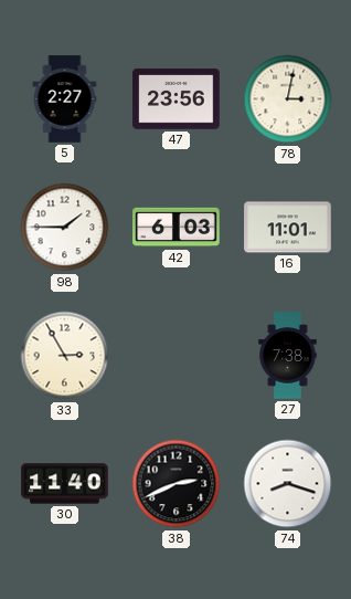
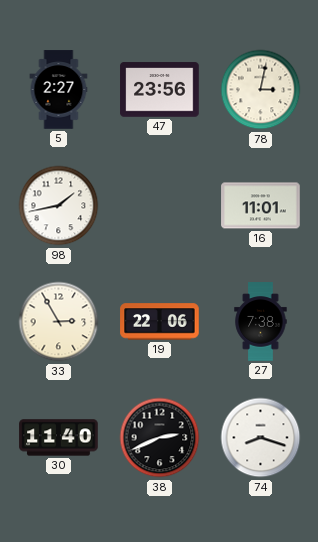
98: 1:45 -> 1:43 (59, 206)
42: 6:03 -> none (177, 228)
19: none -> 22:06 (160, 322)
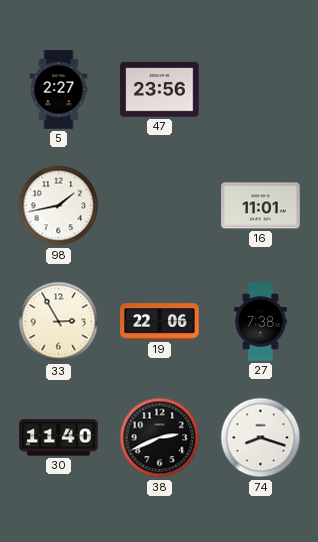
78: 3:02 -> none (261, 90)
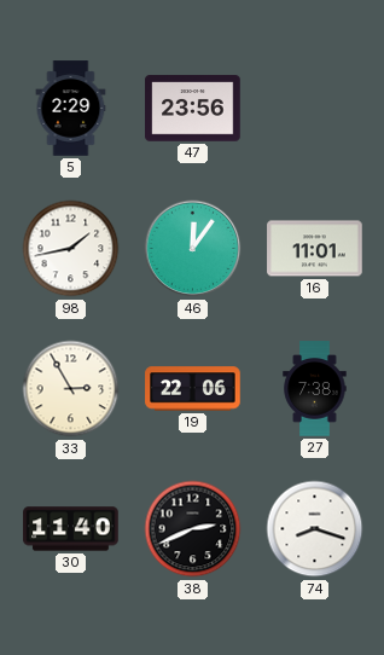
5: 2:27 -> 2:29 (71, 109)
46: none -> 12:06 (193, 249)
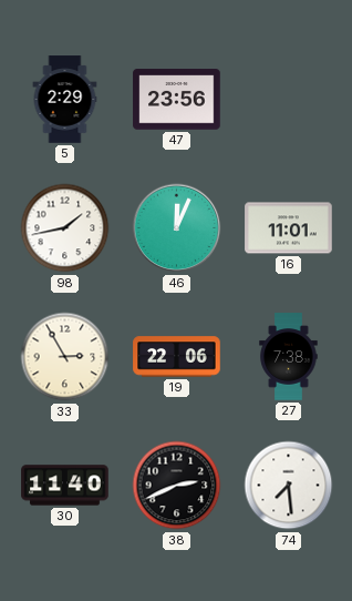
46: 12:06 -> 12:04 (177, 228)
74: 8:18 -> 7:29 (289, 486)
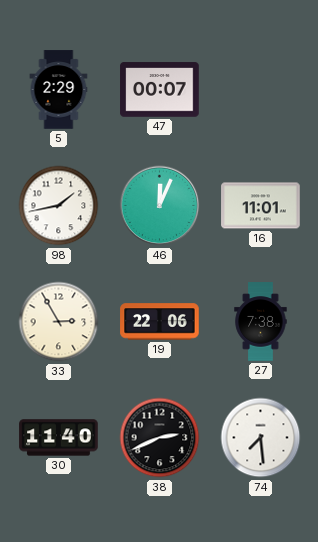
47: 23:56 -> 00:07 (160, 90)
